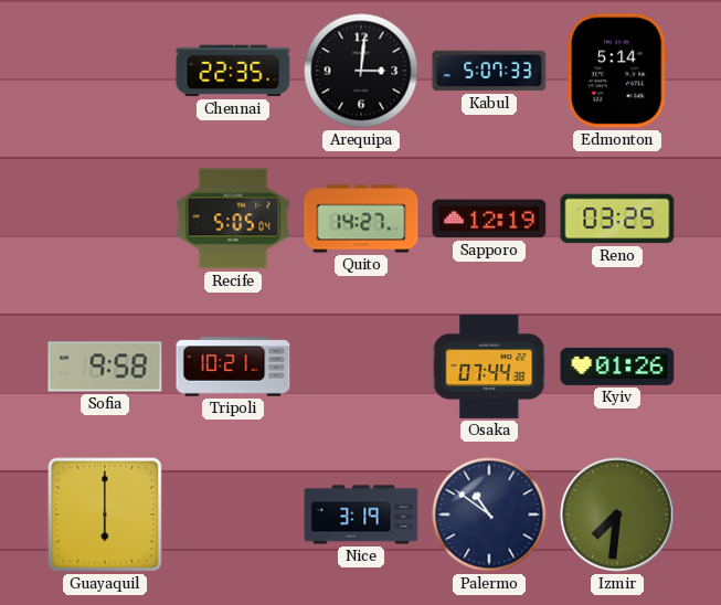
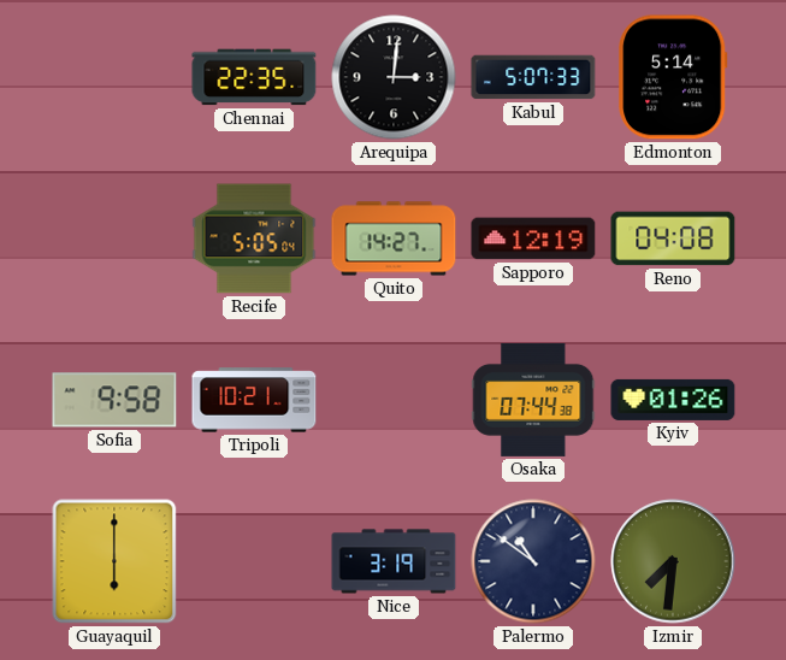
Reno: 03:25 -> 04:08 (673, 238)
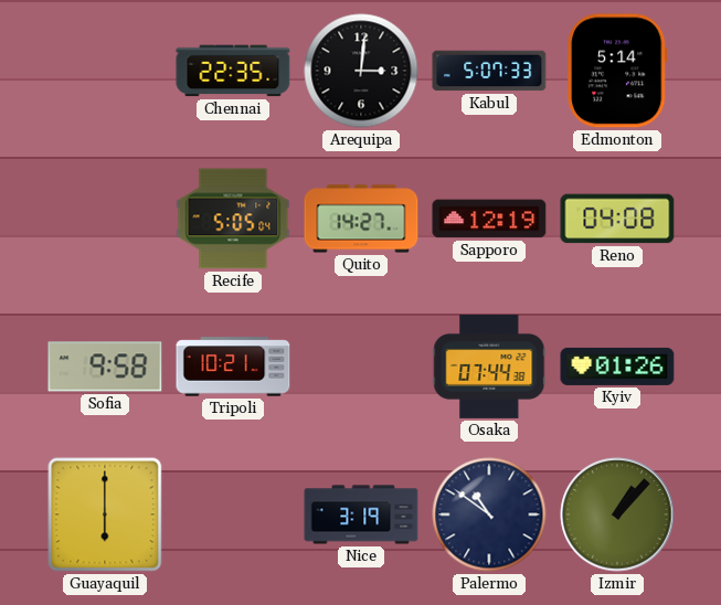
Izmir: 7:31 -> 1:07 (617, 514)
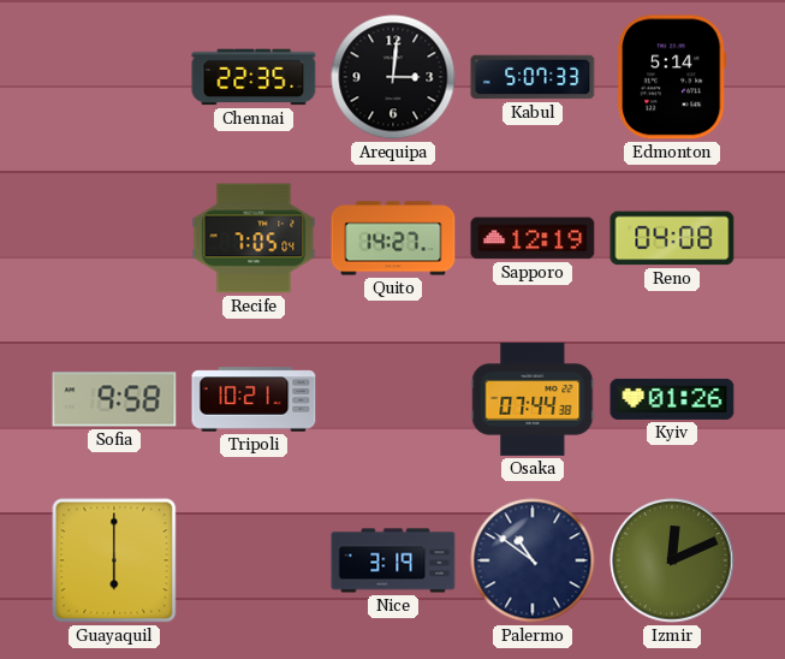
Recife: 5:05 -> 7:05 (254, 238)
Izmir: 1:07 -> 12:11 (672, 560)
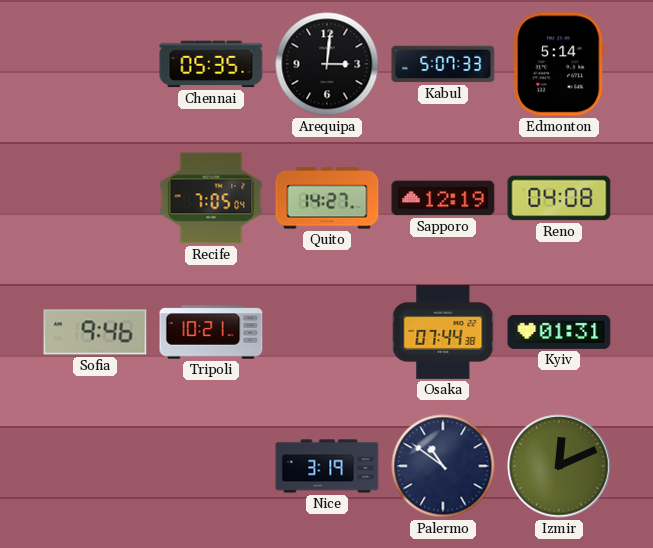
Chennai: 22:35 -> 05:35 (211, 64)
Sofia: 9:58 -> 9:46 (95, 332)
Kyiv: 01:26 -> 01:31 (559, 332)
Guayaquil: 6:00 -> none (114, 560)
